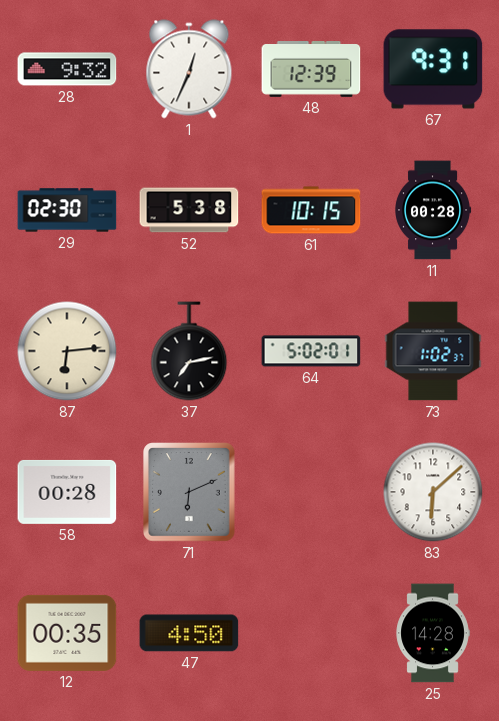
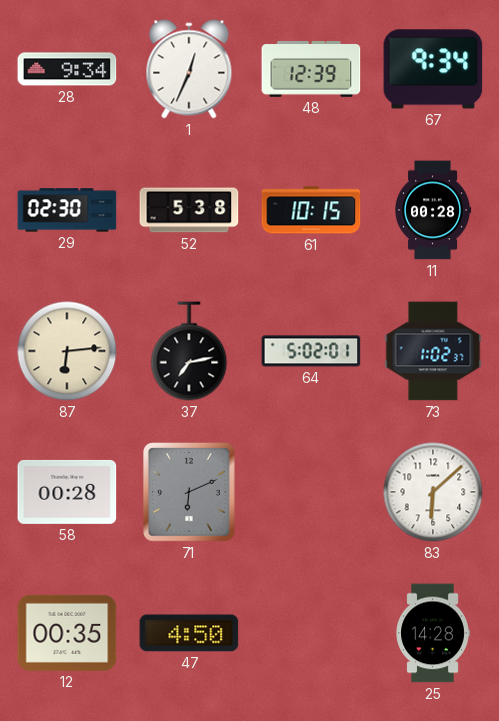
28: 9:32 -> 9:34 (67, 69)
67: 9:31 -> 9:34 (433, 69)
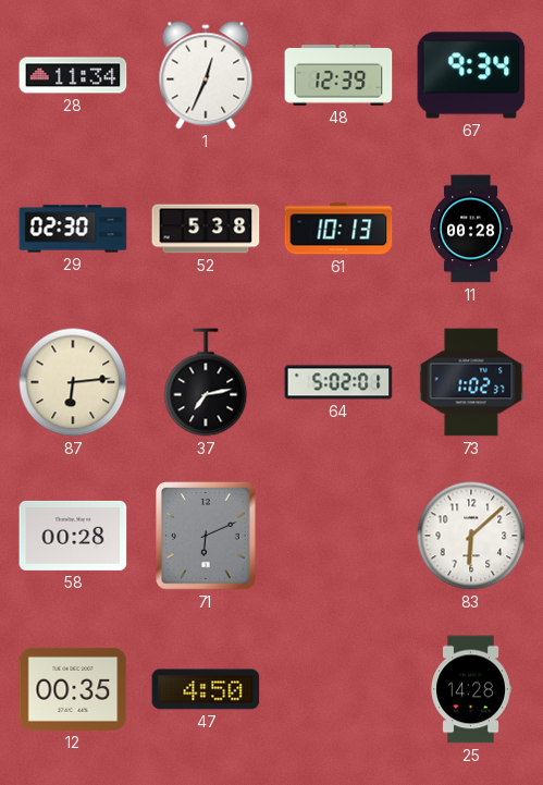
28: 9:34 -> 11:34 (73, 75)
61: 10:15 -> 10:13 (338, 229)
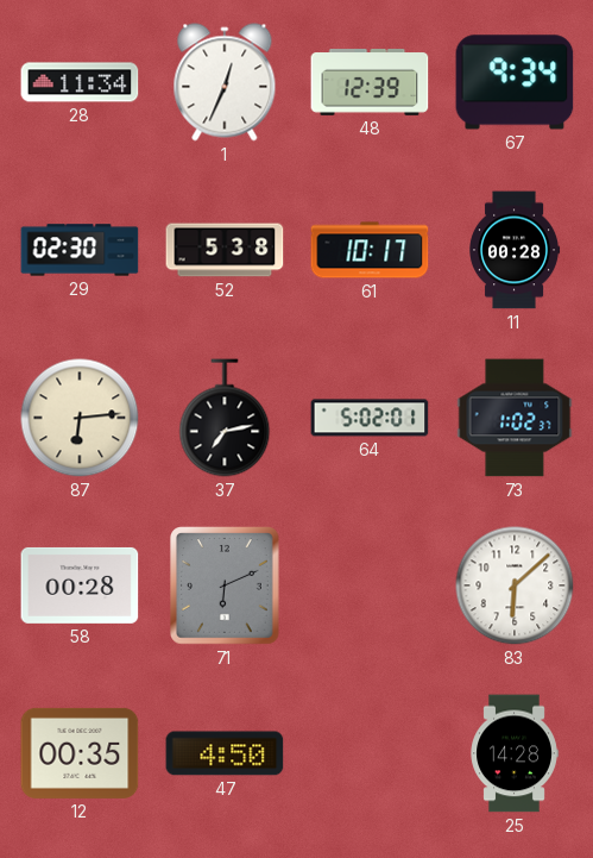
61: 10:13 -> 10:17 (370, 250)
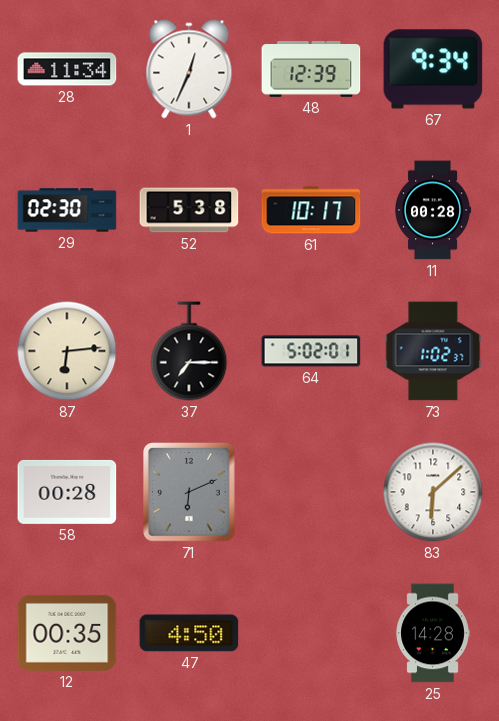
37: 7:13 -> 7:15 (189, 351)
